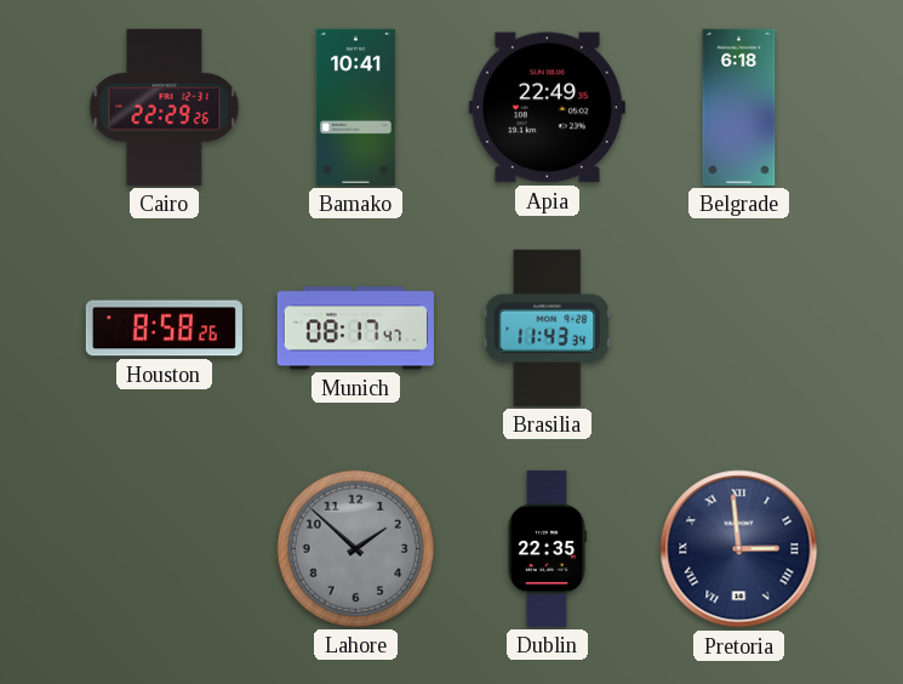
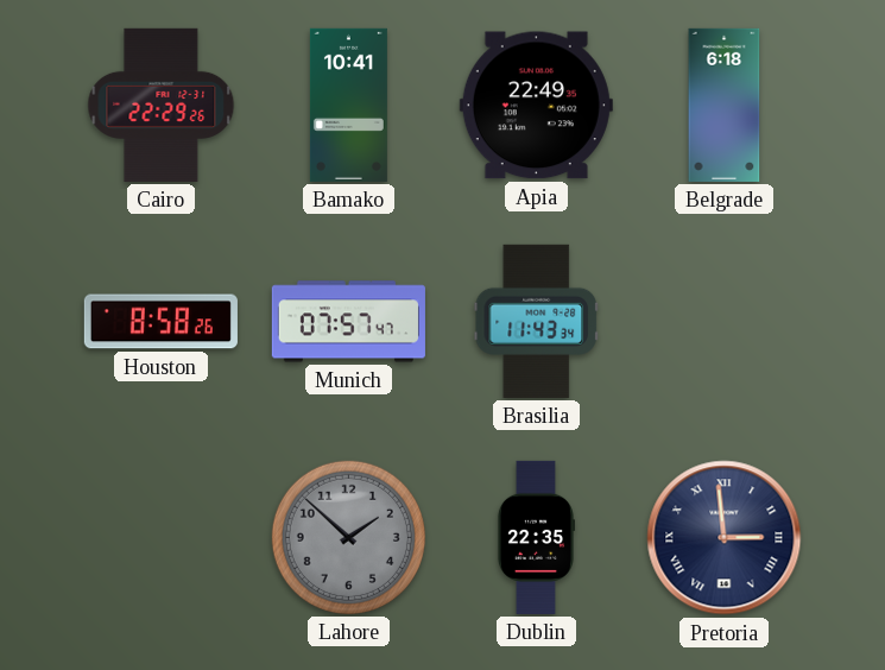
Munich: 08:17 -> 07:57 (348, 322)
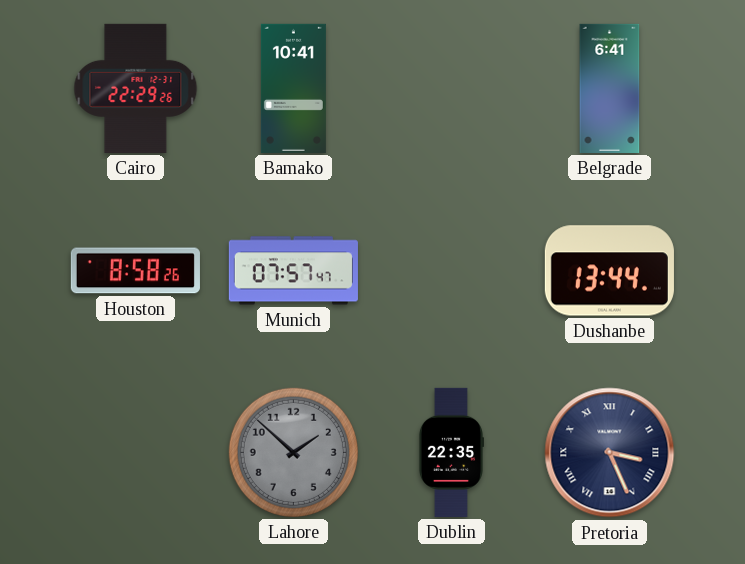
Apia: 22:49 -> none (536, 106)
Belgrade: 6:18 -> 6:41 (610, 88)
Brasilia: 11:43 -> none (536, 321)
Dushanbe: none -> 13:44 (609, 271)
Pretoria: 2:59 -> 3:26 (610, 453)
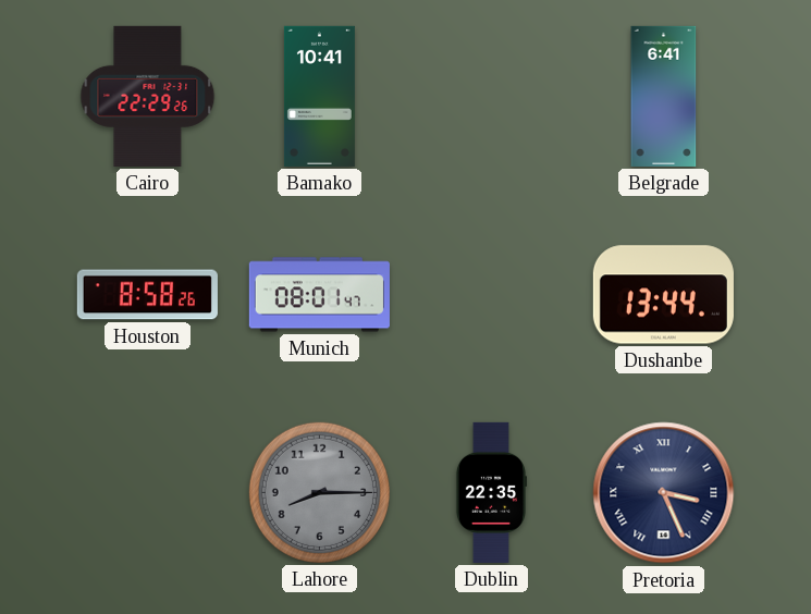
Munich: 07:57 -> 08:01 (319, 295)
Lahore: 1:52 -> 8:15 (319, 492)
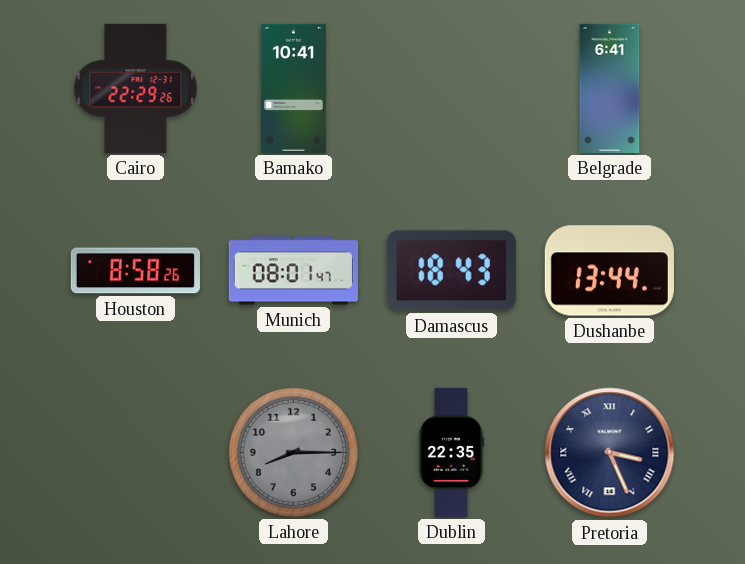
Damascus: none -> 18:43 (451, 271)
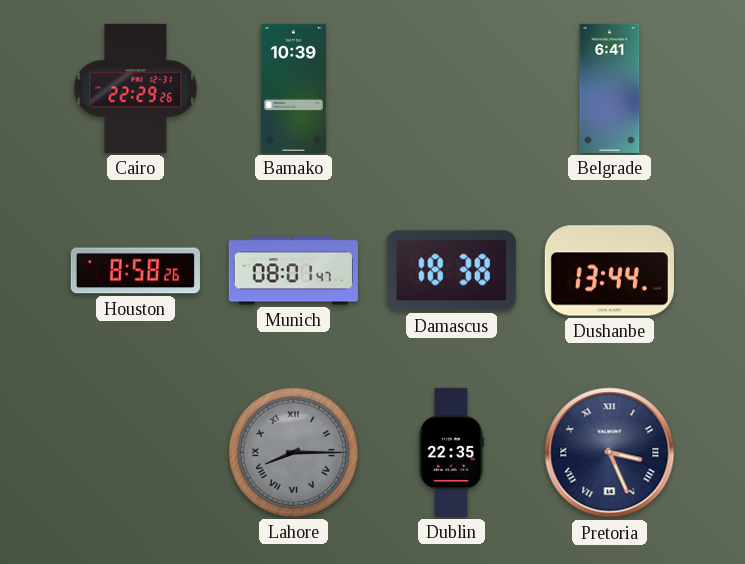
Bamako: 10:41 -> 10:39 (293, 88)
Damascus: 18:43 -> 18:38 (451, 271)
Lahore numerals: Arabic -> Roman (293, 452)
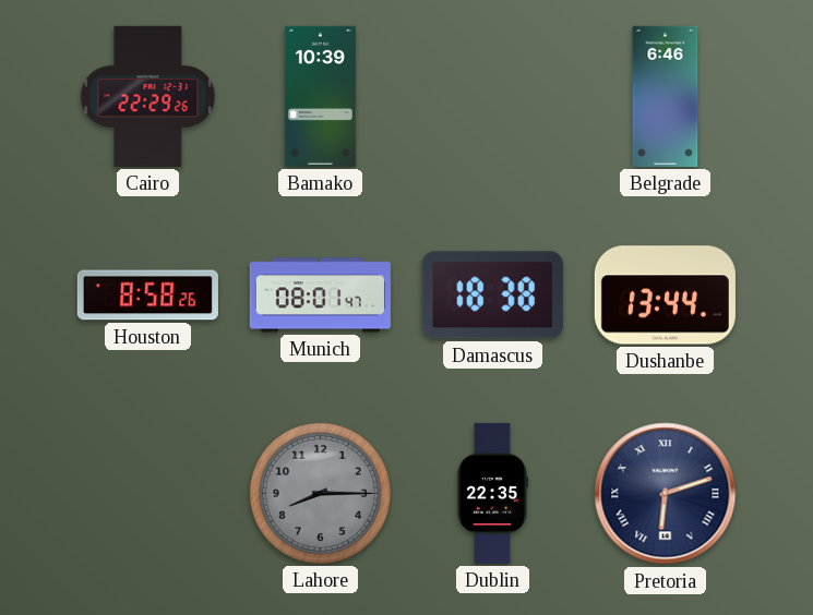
Belgrade: 6:41 -> 6:46 (666, 96)
Lahore numerals: Roman -> Arabic (320, 493)
Pretoria: 3:26 -> 6:12 (666, 494)
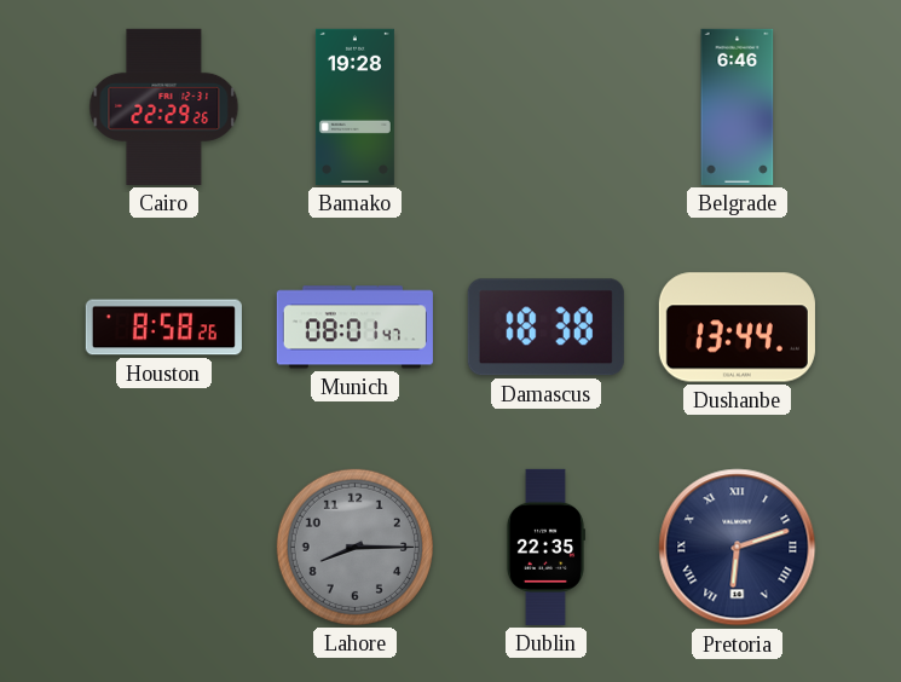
Bamako: 10:39 -> 19:28 (354, 106)
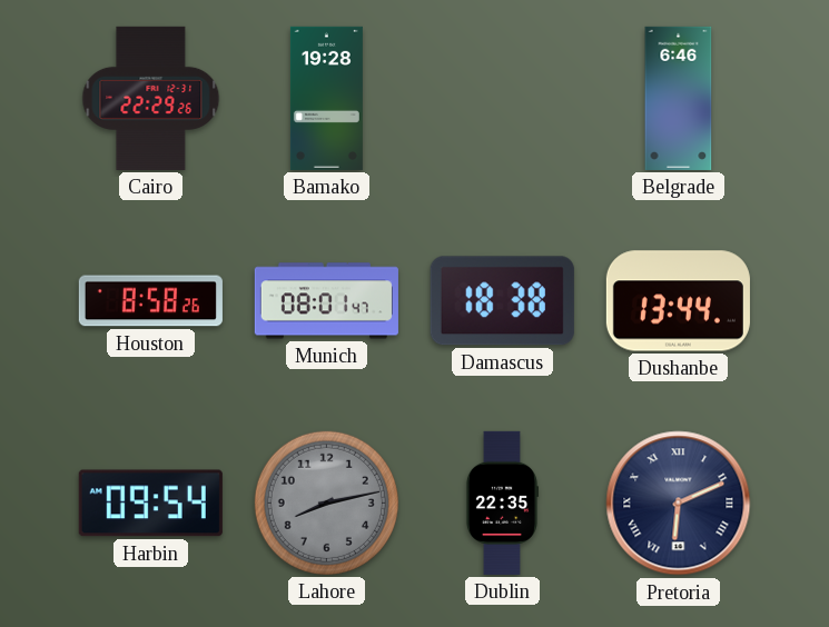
Harbin: none -> 09:54 (150, 504)
Lahore: 8:15 -> 8:13 (326, 502)
Pretoria: 6:12 -> 6:11 (679, 504)
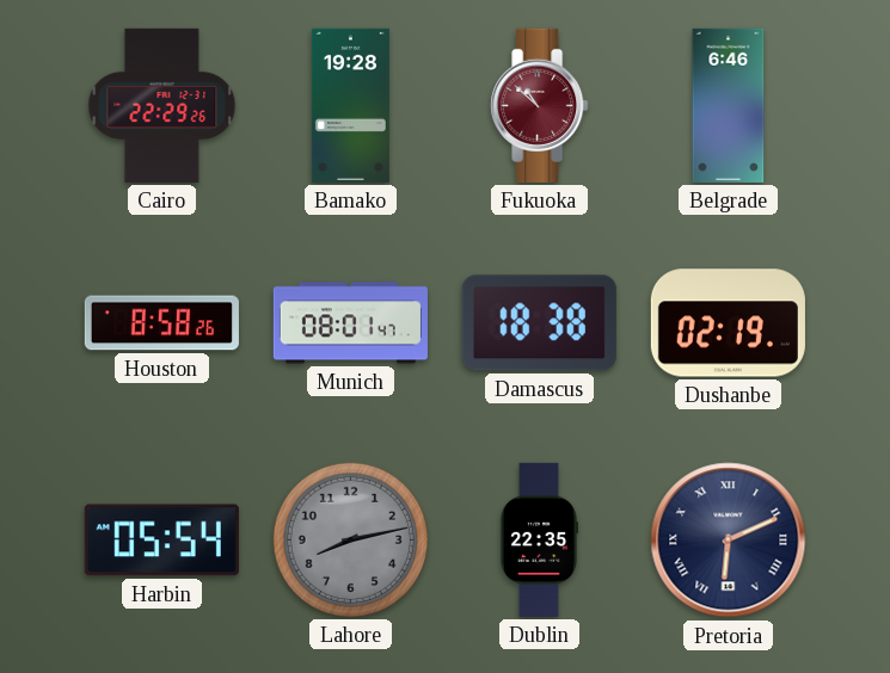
Fukuoka: none -> 10:52 (540, 105)
Dushanbe: 13:44 -> 02:19 (728, 323)
Harbin: 09:54 -> 05:54 (161, 541)
